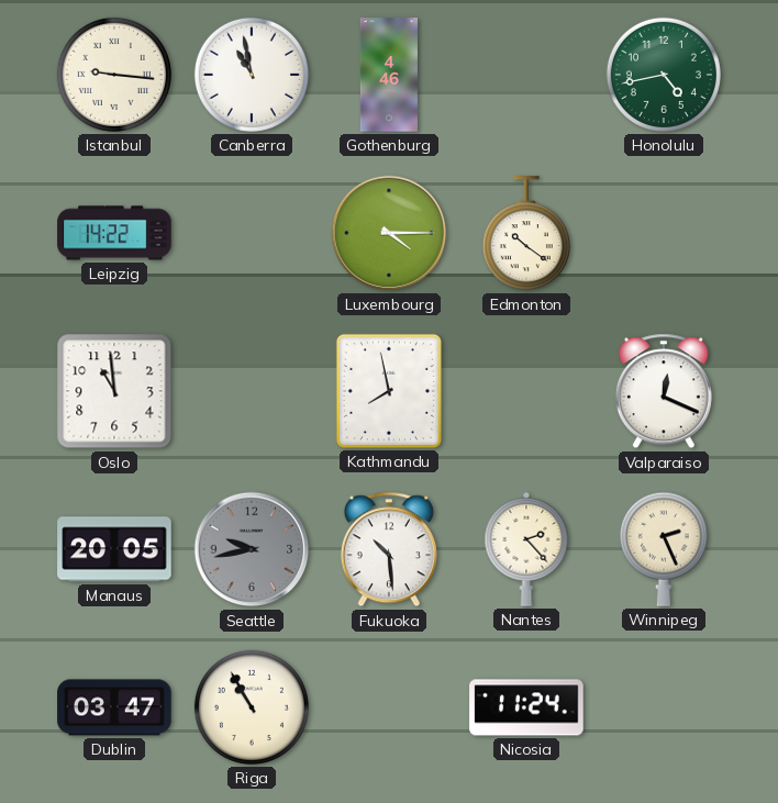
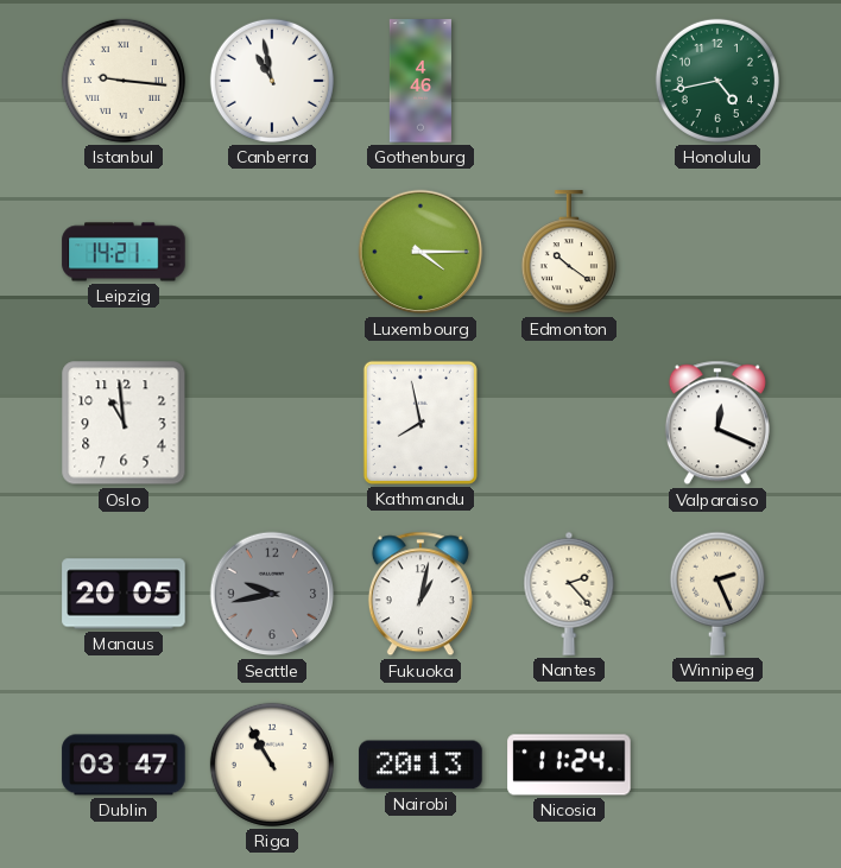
Leipzig: 14:22 -> 14:21 (124, 252)
Fukuoka: 10:29 -> 1:02 (420, 594)
Nairobi: none -> 20:13 (420, 765)
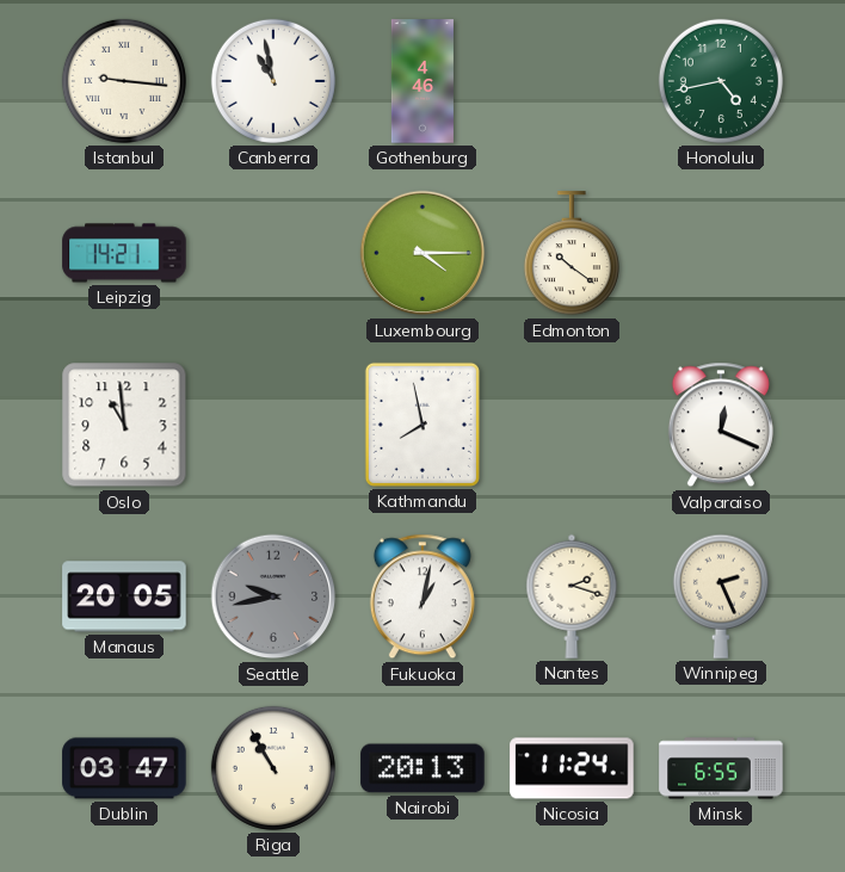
Nantes: 2:23 -> 2:18 (572, 596)
Minsk: none -> 6:55 (721, 768)
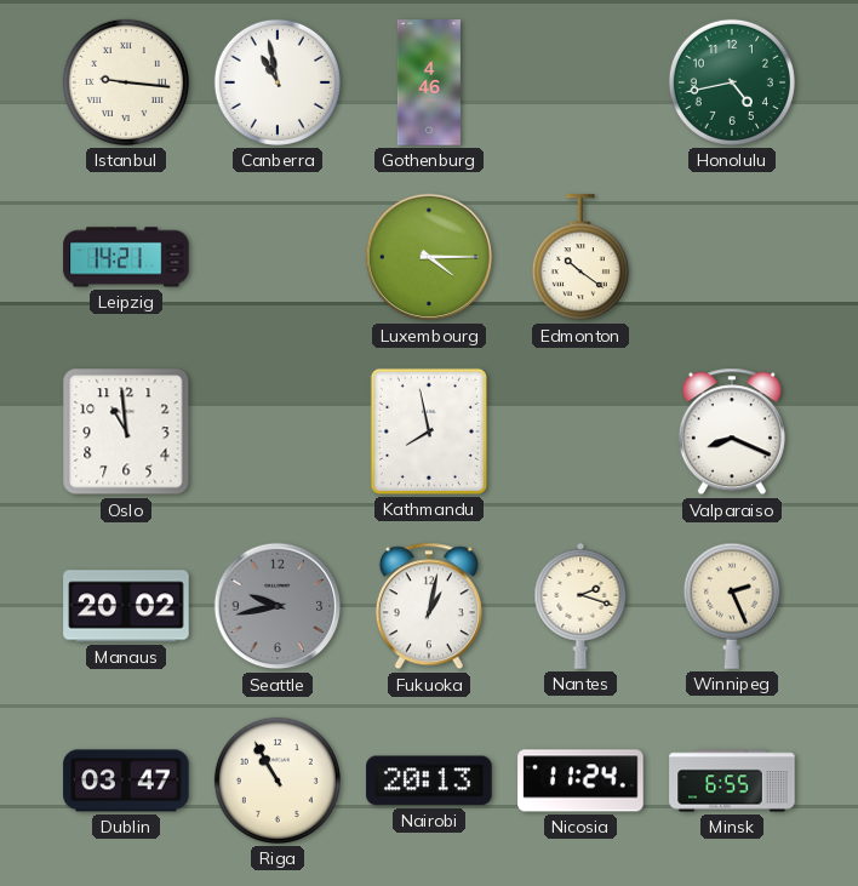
Valparaiso: 12:19 -> 8:19 (732, 431)
Manaus: 20:05 -> 20:02 (126, 606)
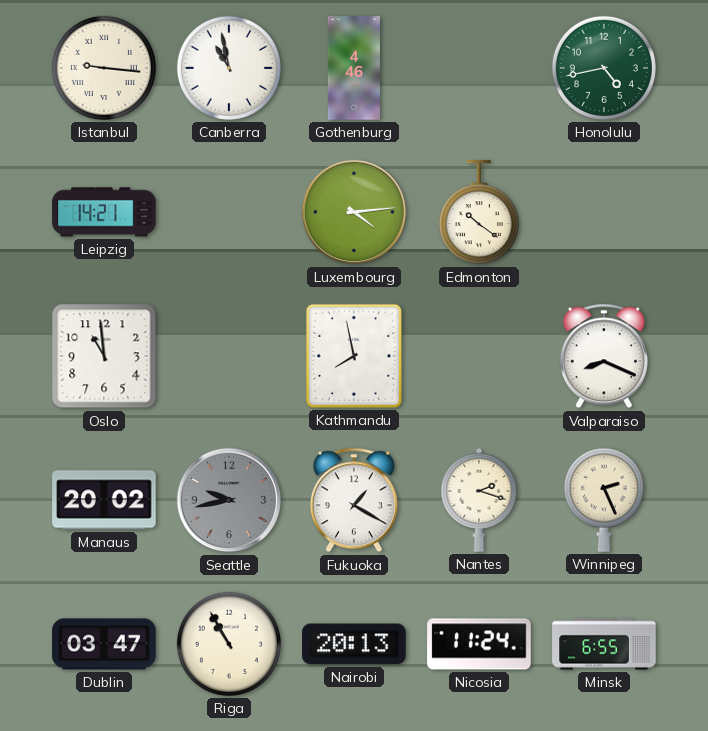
Luxembourg: 4:15 -> 4:14 (354, 212)
Fukuoka: 1:02 -> 1:20 (354, 500)
